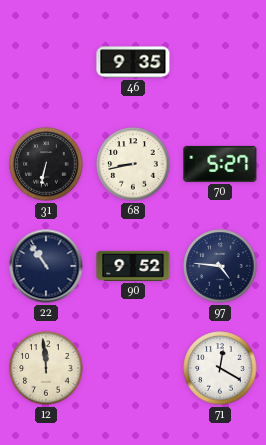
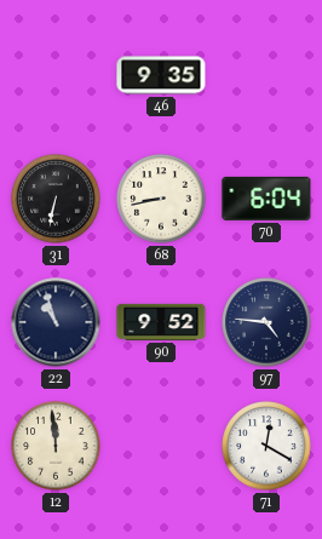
70: 5:27 -> 6:04 (266, 199)
22: 10:54 -> 10:57 (56, 322)
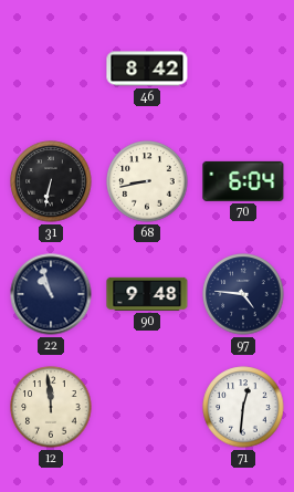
46: 9:35 -> 8:42 (147, 69)
90: 9:52 -> 9:48 (147, 294)
71: 12:20 -> 12:31 (243, 407)
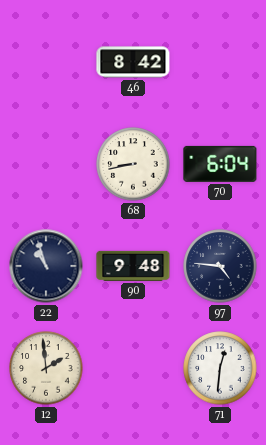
31: 6:32 -> none (51, 181)
12: 11:59 -> 1:59 (46, 368)
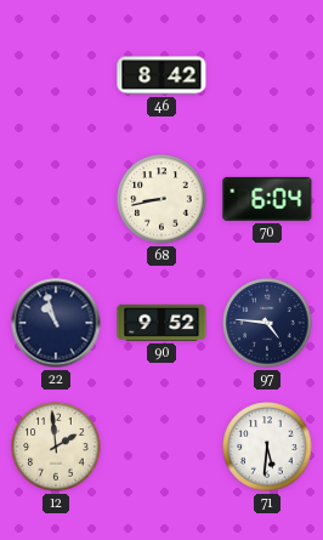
90: 9:48 -> 9:52 (161, 323)
71: 12:31 -> 5:31 (267, 447)
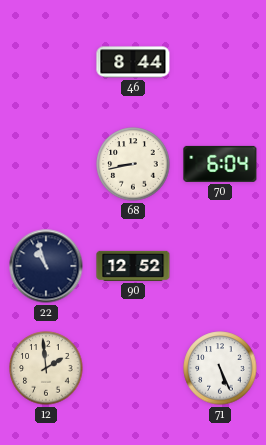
46: 8:42 -> 8:44 (133, 62)
90: 9:52 -> 12:52 (133, 266)
97: 4:46 -> none (267, 323)
71: 5:31 -> 5:26 (220, 368)
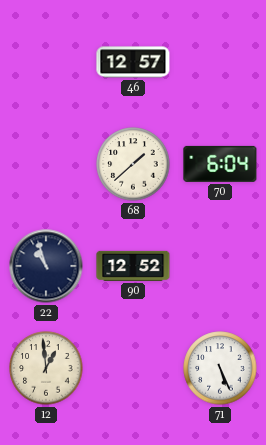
46: 8:44 -> 12:57 (133, 62)
68: 8:43 -> 1:38 (133, 164)
12: 1:59 -> 12:59 (46, 368)
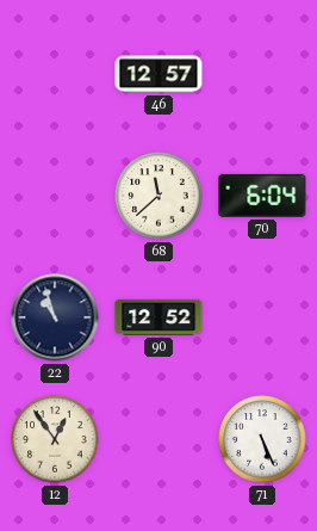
68: 1:38 -> 11:38 (158, 196)
12: 12:59 -> 12:54 (55, 439)
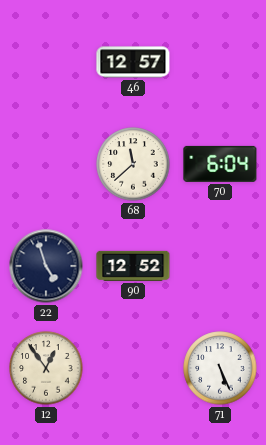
22: 10:57 -> 4:57 (46, 266)
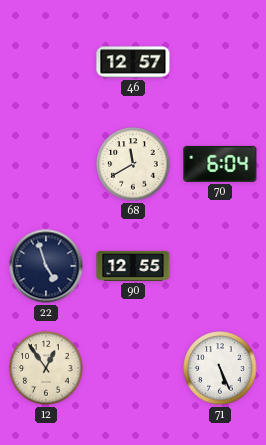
68: 11:38 -> 11:40 (133, 164)
90: 12:52 -> 12:55 (133, 266)
